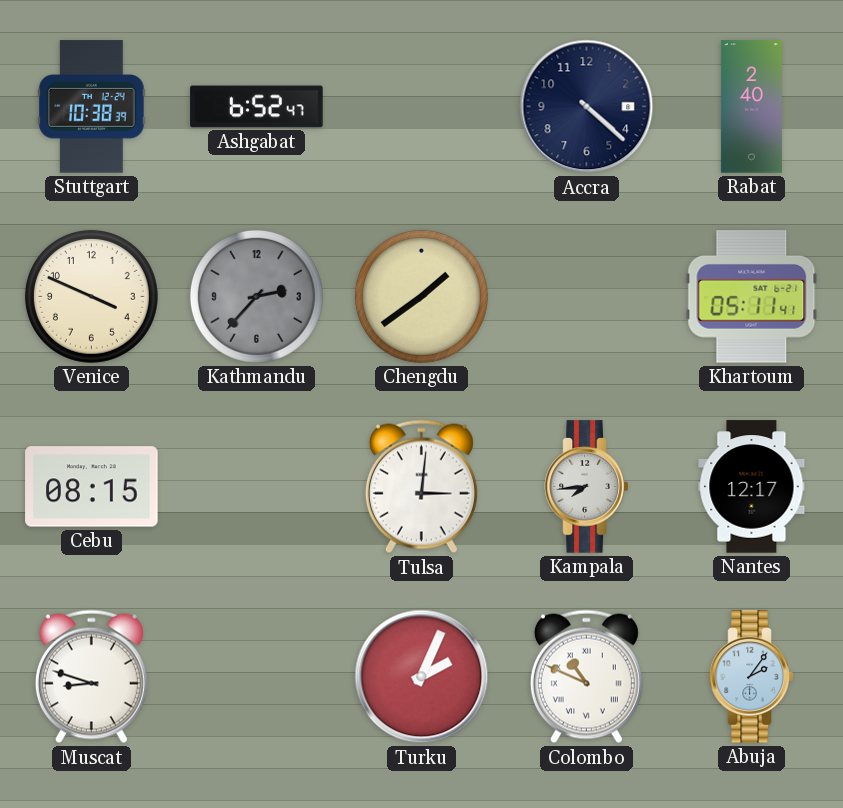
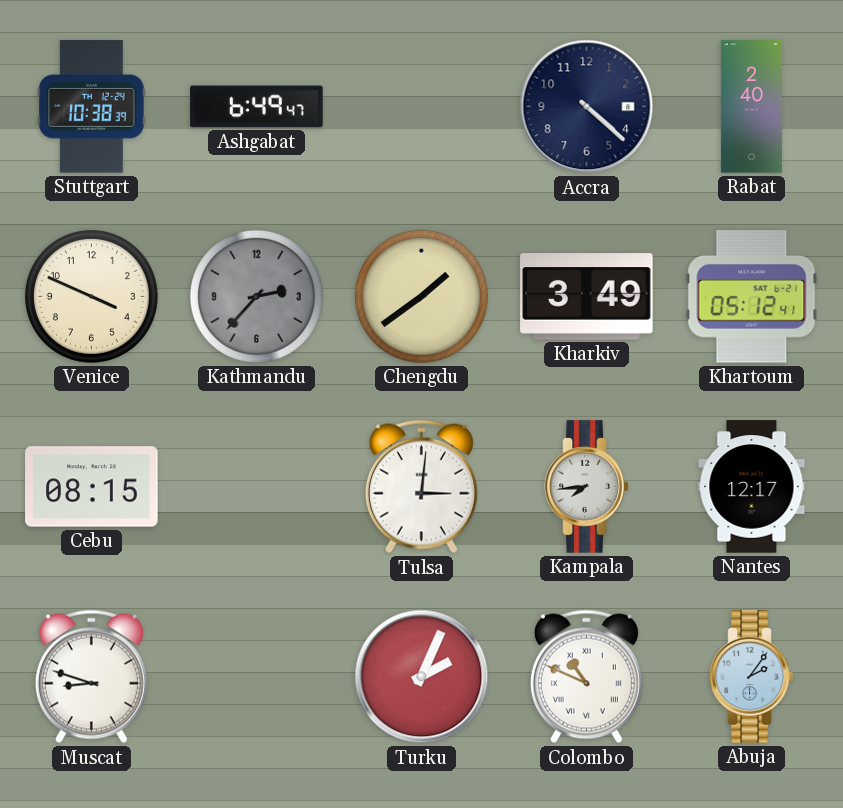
Ashgabat: 6:52 -> 6:49 (257, 107)
Kharkiv: none -> 3:49 (587, 297)
Khartoum: 05:11 -> 05:12 (752, 297)
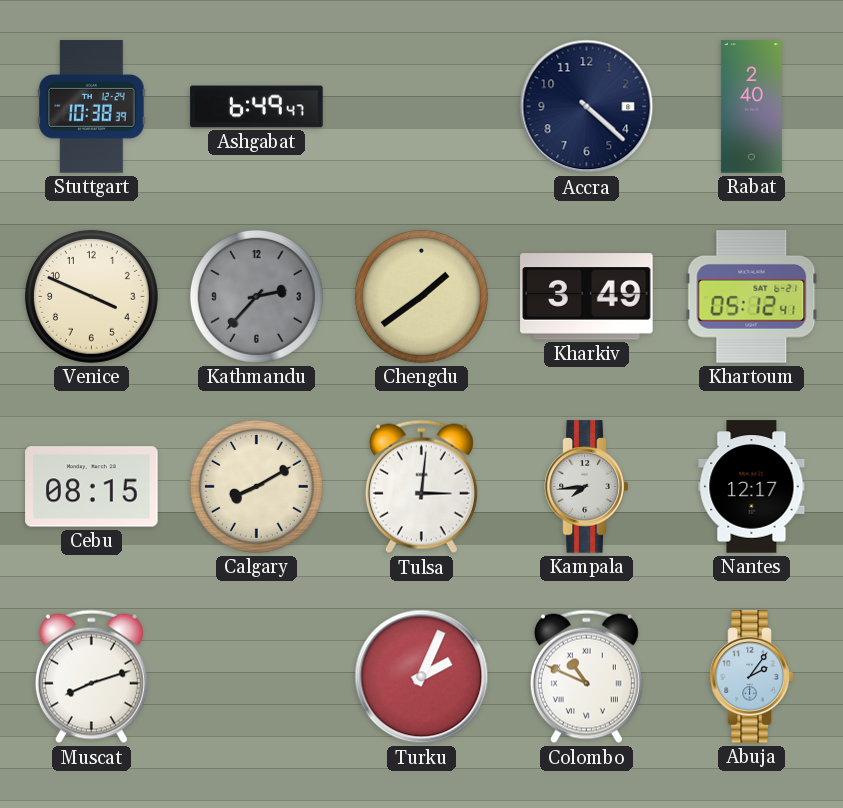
Calgary: none -> 8:10 (256, 486)
Muscat: 8:48 -> 8:12 (91, 677)
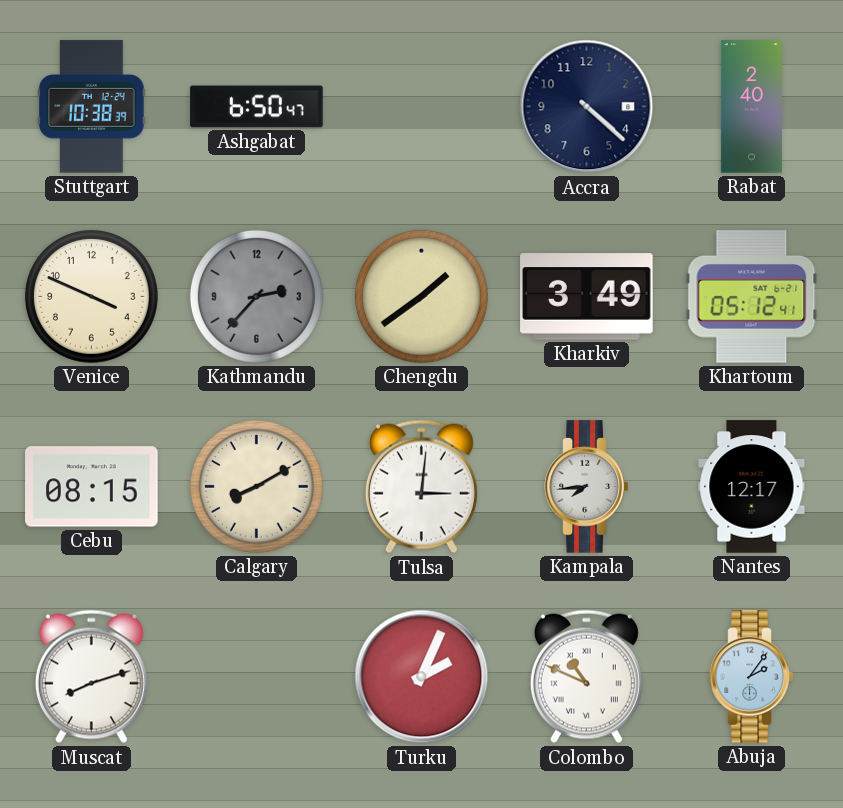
Ashgabat: 6:49 -> 6:50 (257, 107)
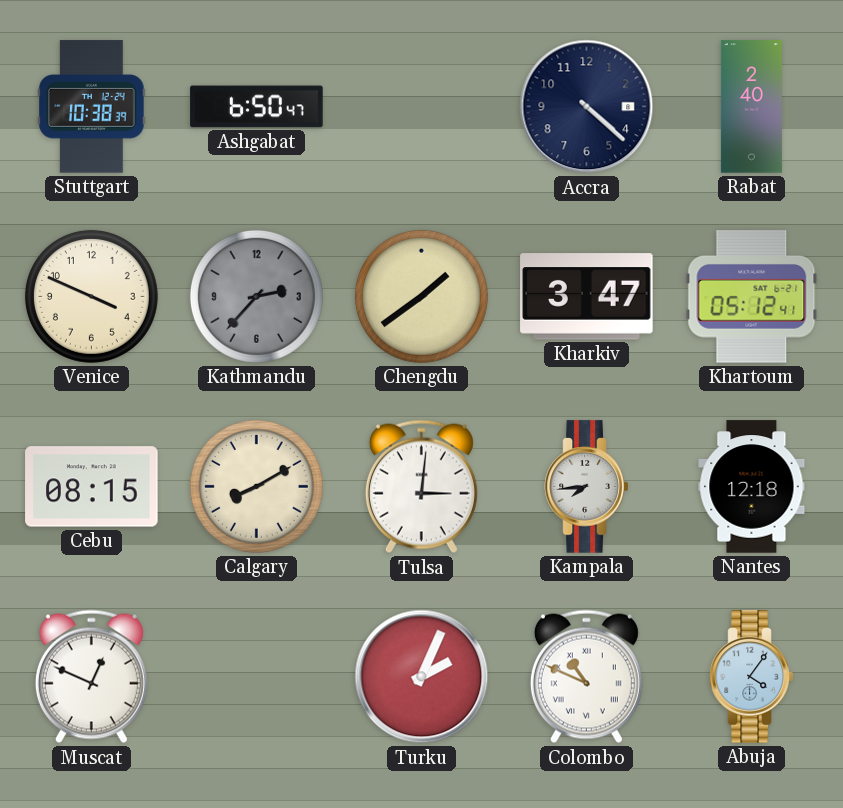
Kharkiv: 3:49 -> 3:47 (587, 297)
Nantes: 12:17 -> 12:18 (752, 487)
Muscat: 8:12 -> 12:49 (91, 677)
Abuja: 2:06 -> 4:06 (752, 677)
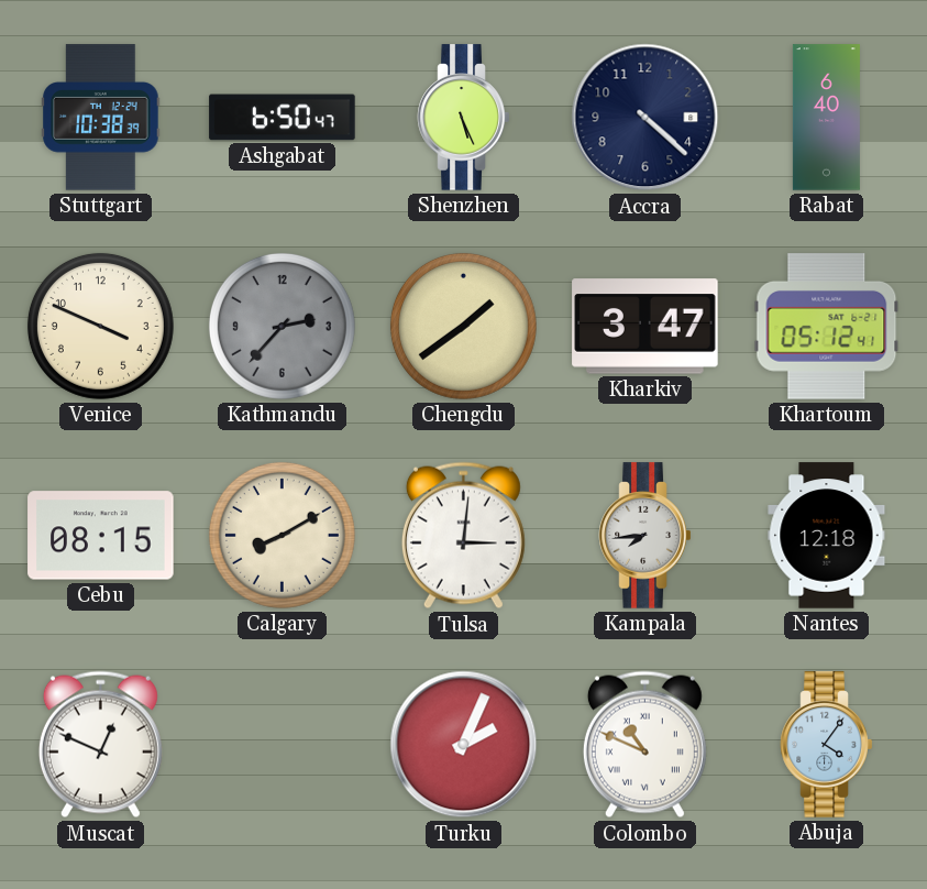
Shenzhen: none -> 5:26 (464, 118)
Rabat: 2:40 -> 6:40 (826, 118)
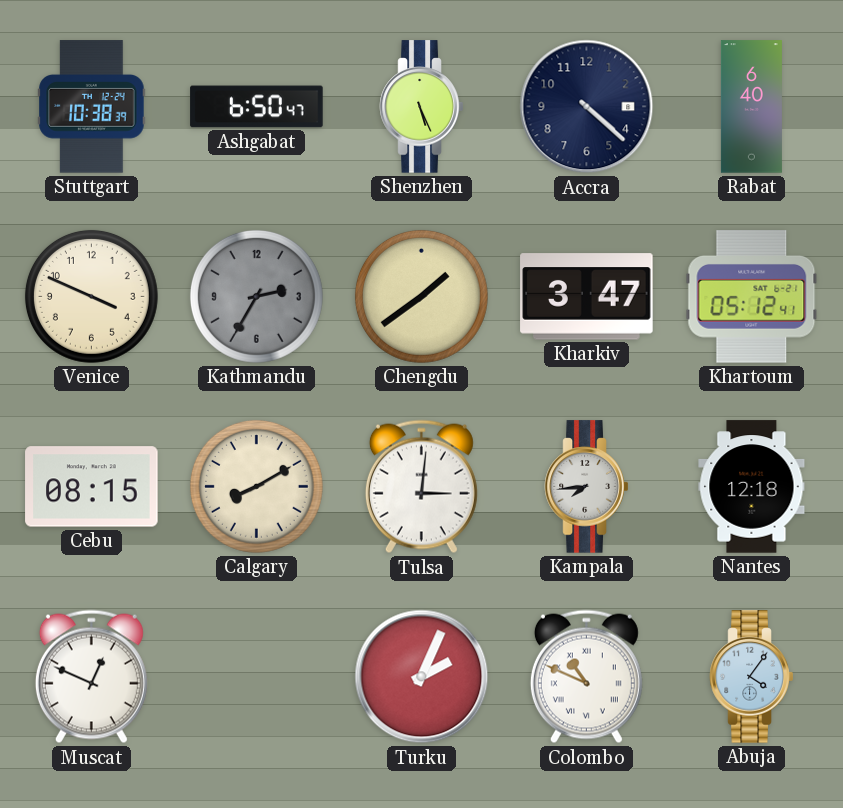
Kathmandu: 2:37 -> 2:35 (256, 296)
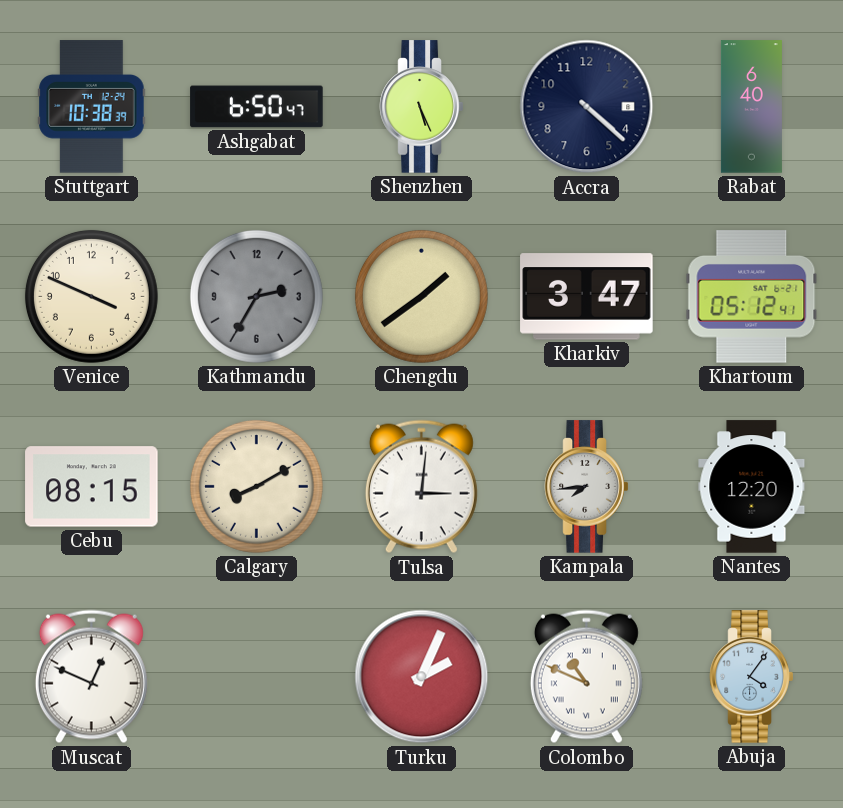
Nantes: 12:18 -> 12:20 (752, 487)
